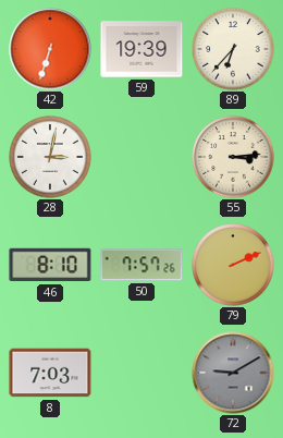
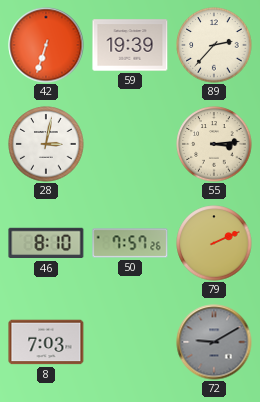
89: 6:37 -> 2:37 (214, 45)
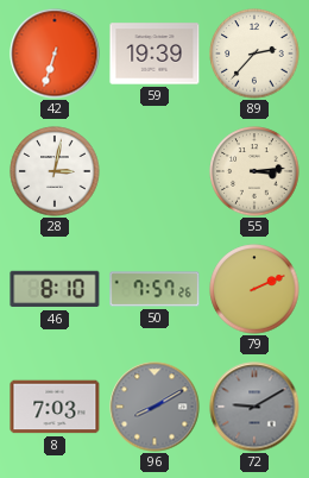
96: none -> 8:10 (154, 407)
